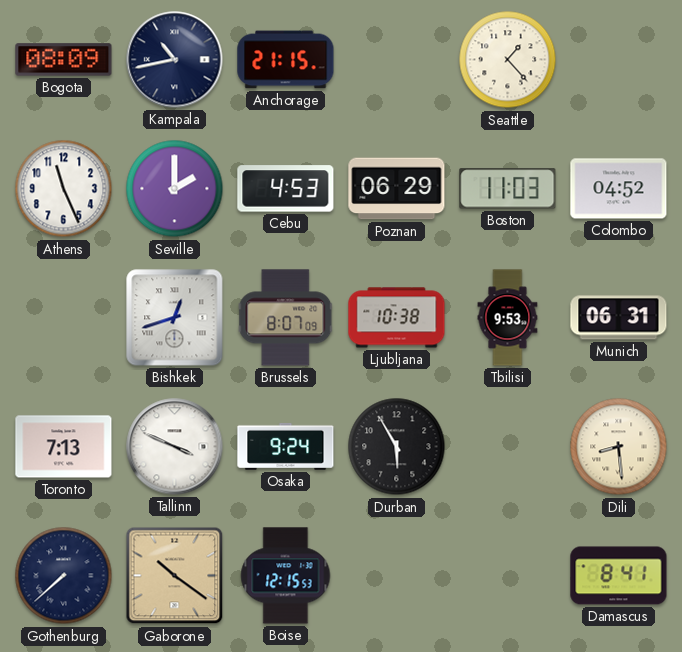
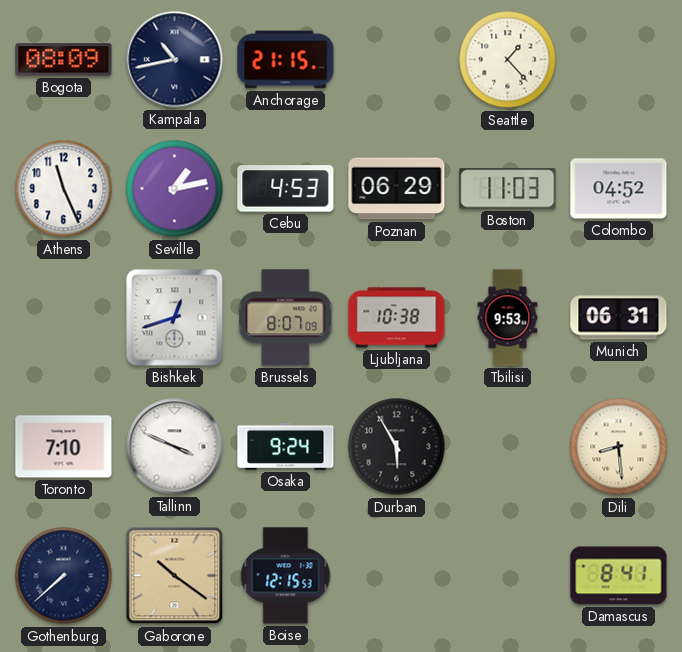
Seville: 2:00 -> 1:13 (175, 189)
Toronto: 7:13 -> 7:10 (64, 447)
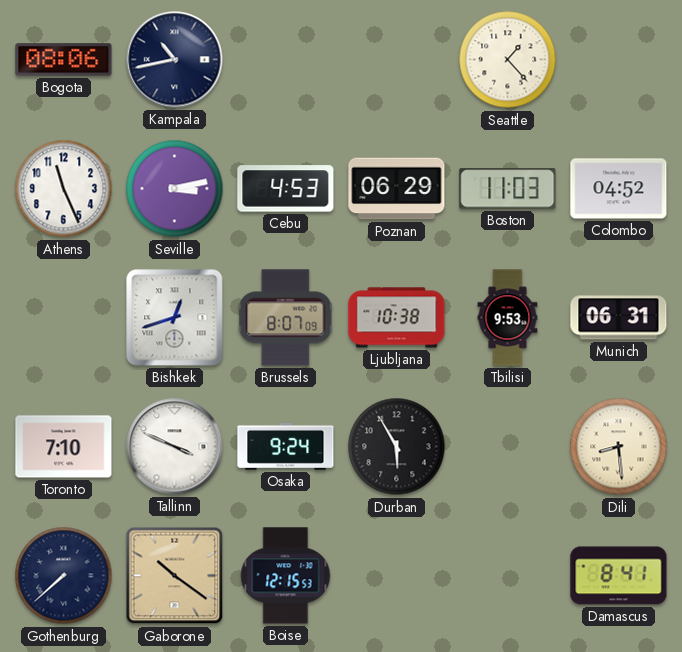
Bogota: 08:09 -> 08:06 (64, 60)
Anchorage: 21:15 -> none (286, 60)
Seville: 1:13 -> 3:13 (175, 189)
